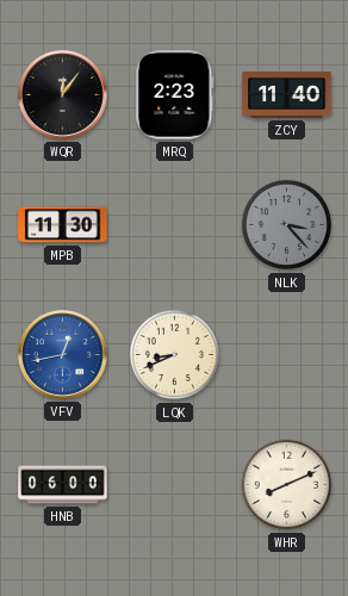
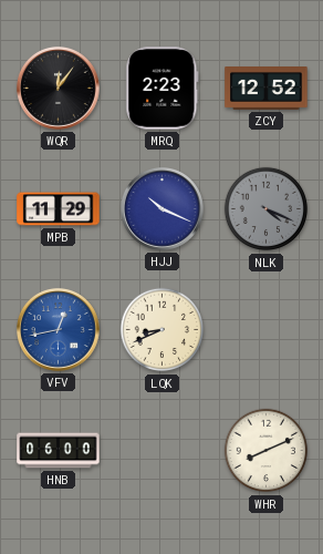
ZCY: 11:40 -> 12:52 (267, 89)
MPB: 11:30 -> 11:29 (59, 209)
HJJ: none -> 10:19 (161, 208)
NLK: 3:23 -> 4:19 (267, 209)
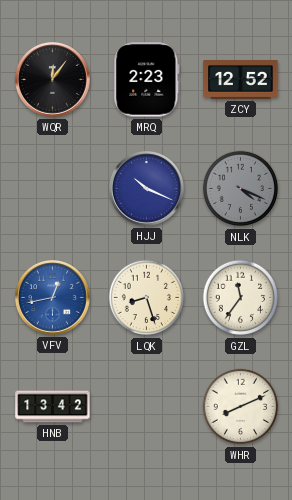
MPB: 11:29 -> none (59, 209)
LQK: 8:41 -> 8:27 (147, 298)
GZL: none -> 11:36 (241, 298)
HNB: 06:00 -> 13:42 (53, 407)
